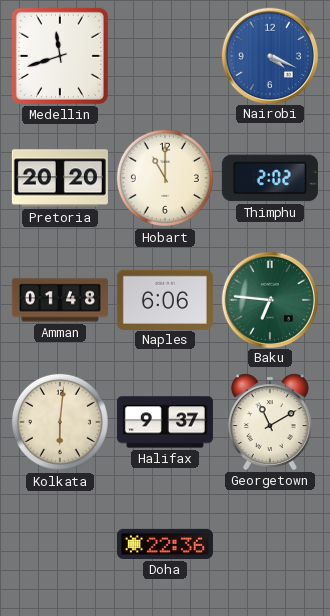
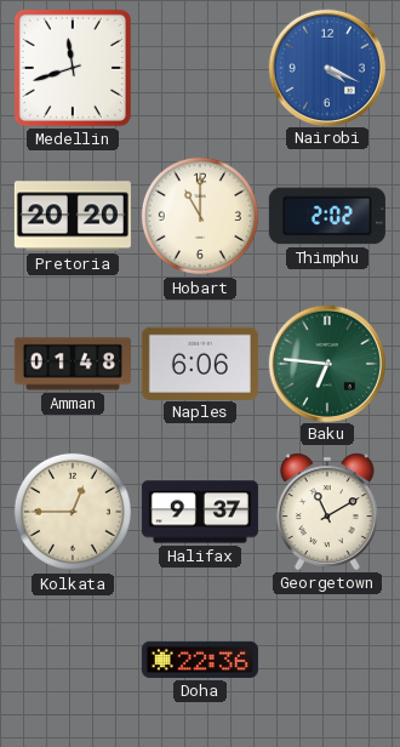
Kolkata: 6:01 -> 12:45 (73, 512)
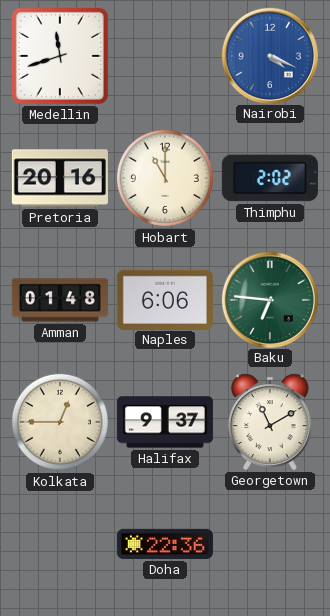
Pretoria: 20:20 -> 20:16 (60, 178)
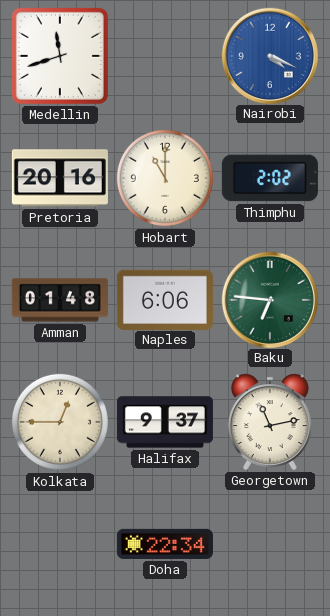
Georgetown: 11:10 -> 11:13 (270, 422)
Doha: 22:36 -> 22:34 (165, 544)
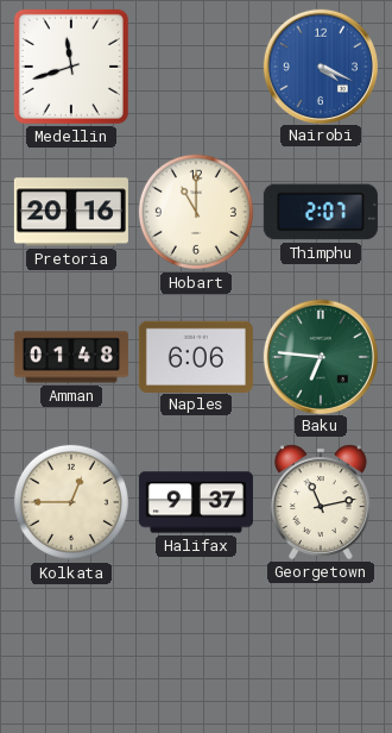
Thimphu: 2:02 -> 2:07 (321, 212)
Doha: 22:34 -> none (165, 544)
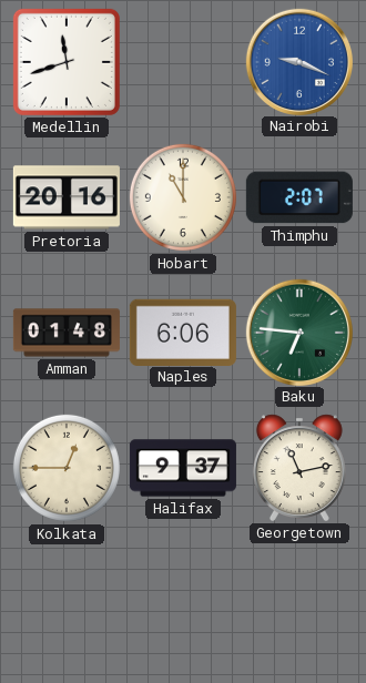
Nairobi: 4:19 -> 9:19 (298, 61)
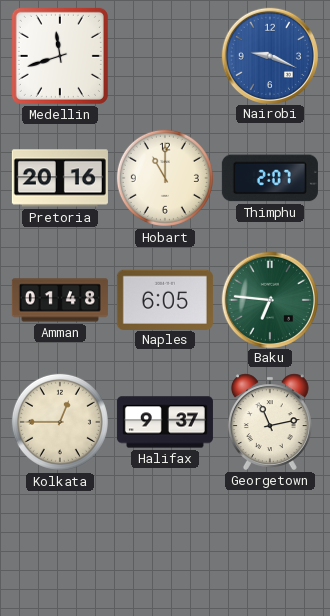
Naples: 6:06 -> 6:05 (165, 299)
